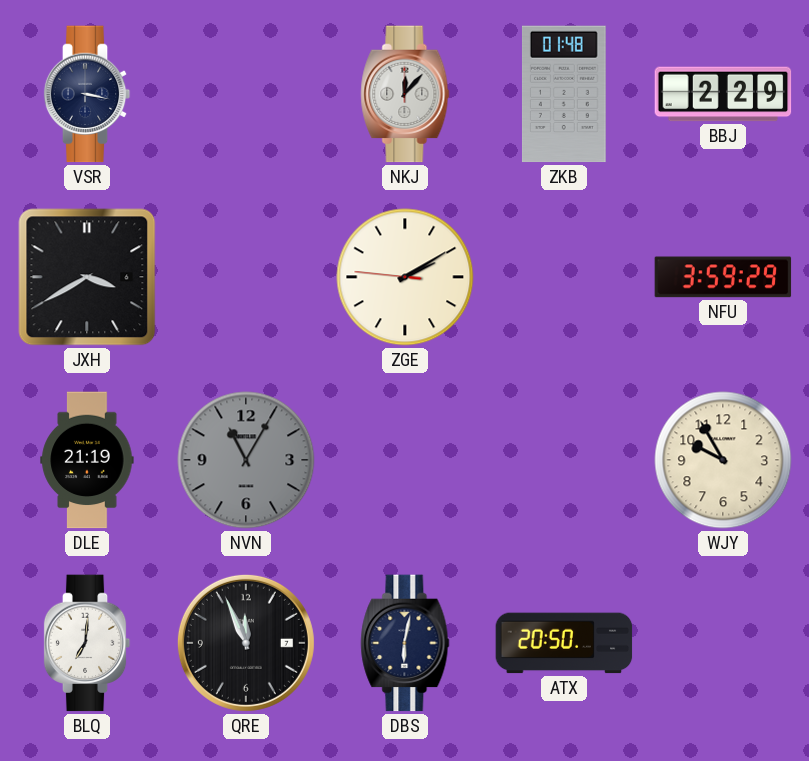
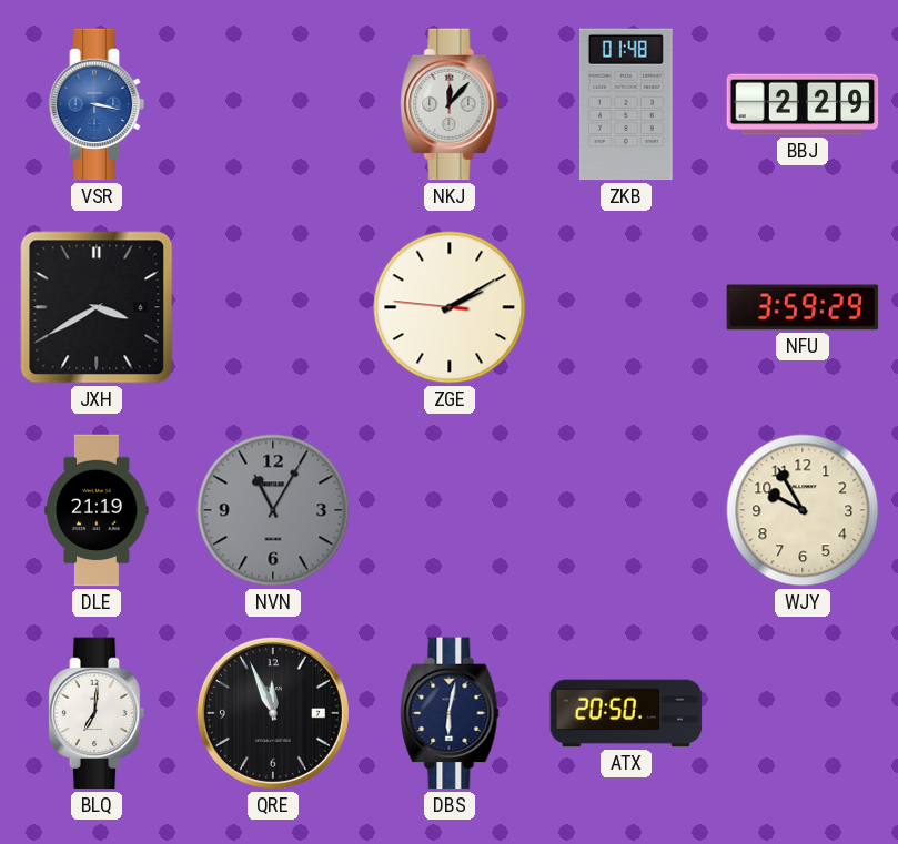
VSR dial: navy -> blue (97, 104)
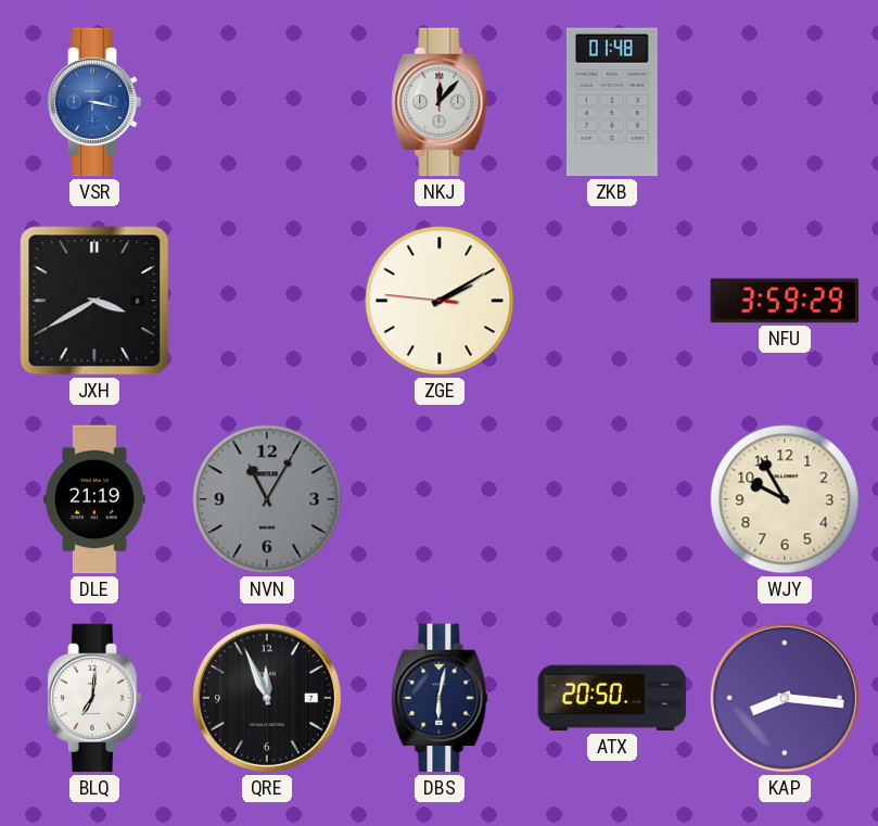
BBJ: 2:29 -> none (803, 104)
KAP: none -> 8:16 (785, 698)
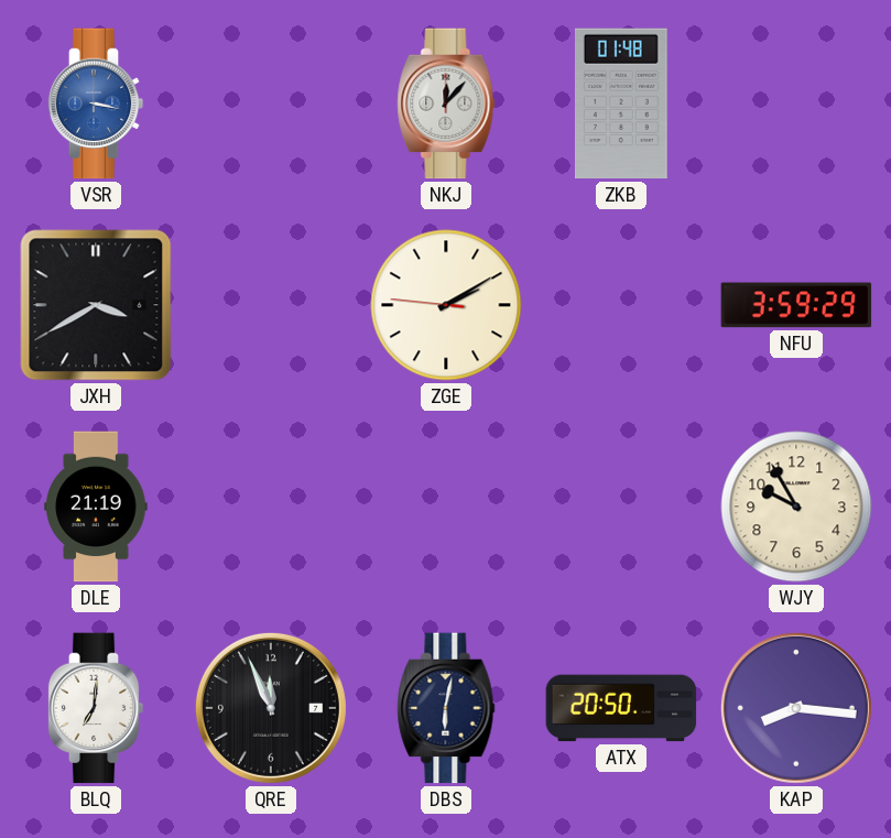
NVN: 11:05 -> none (267, 499)
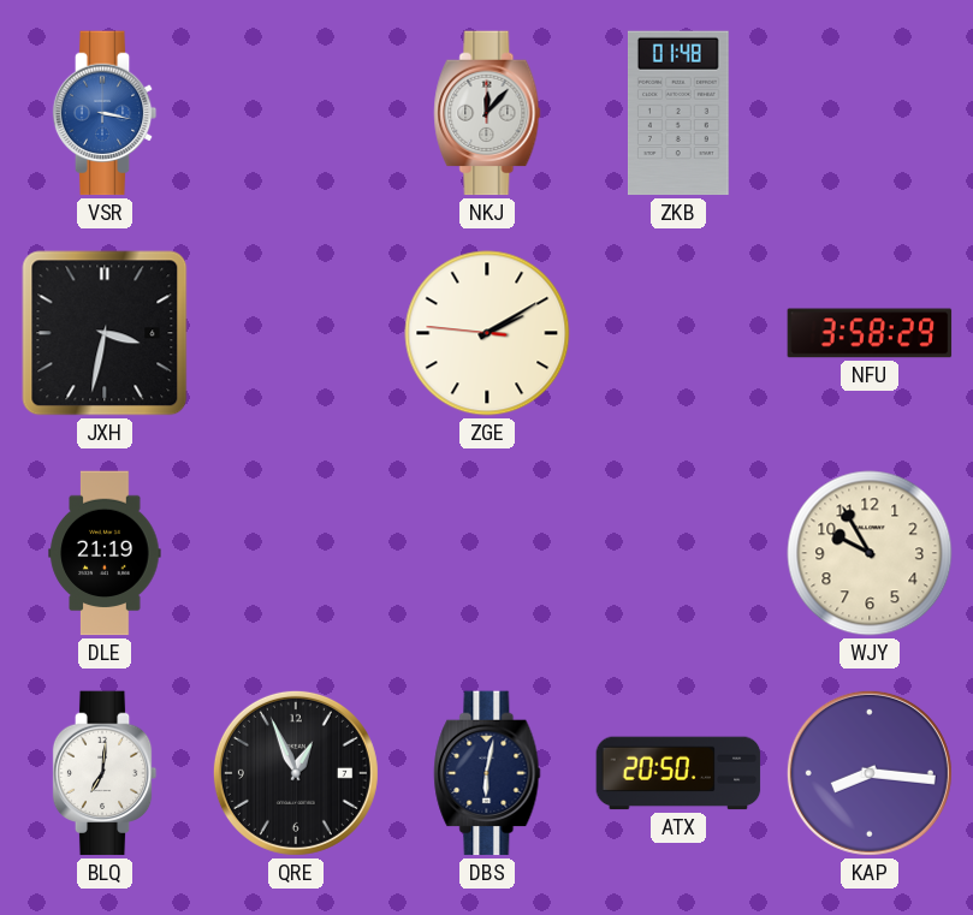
JXH: 3:40 -> 3:32 (105, 333)
NFU: 3:59 -> 3:58 (870, 333)
QRE: 11:56 -> 12:56 (296, 773)
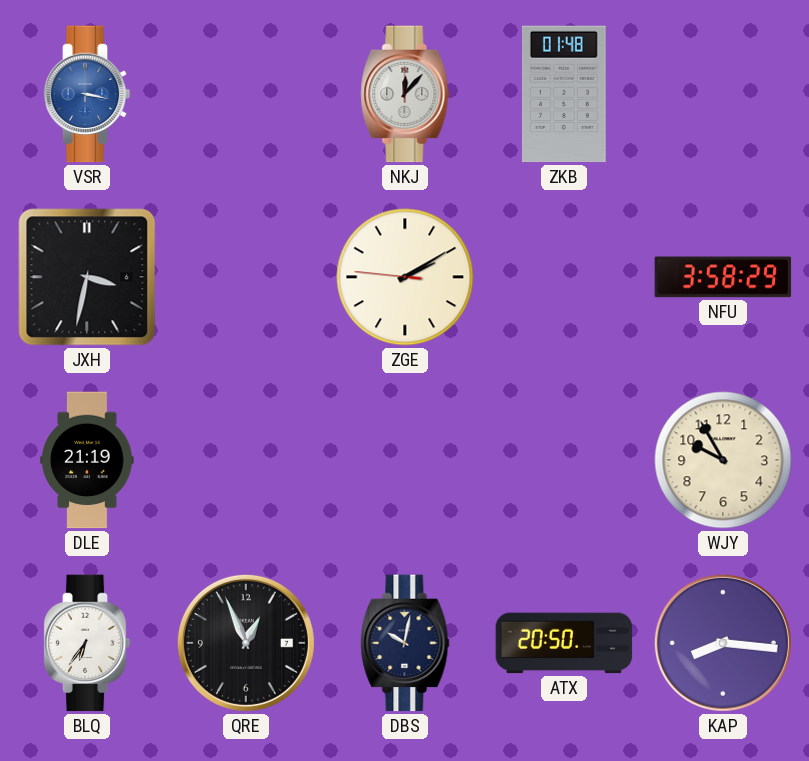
BLQ: 7:01 -> 6:36 (87, 643)
DBS: 6:02 -> 10:02 (405, 643)
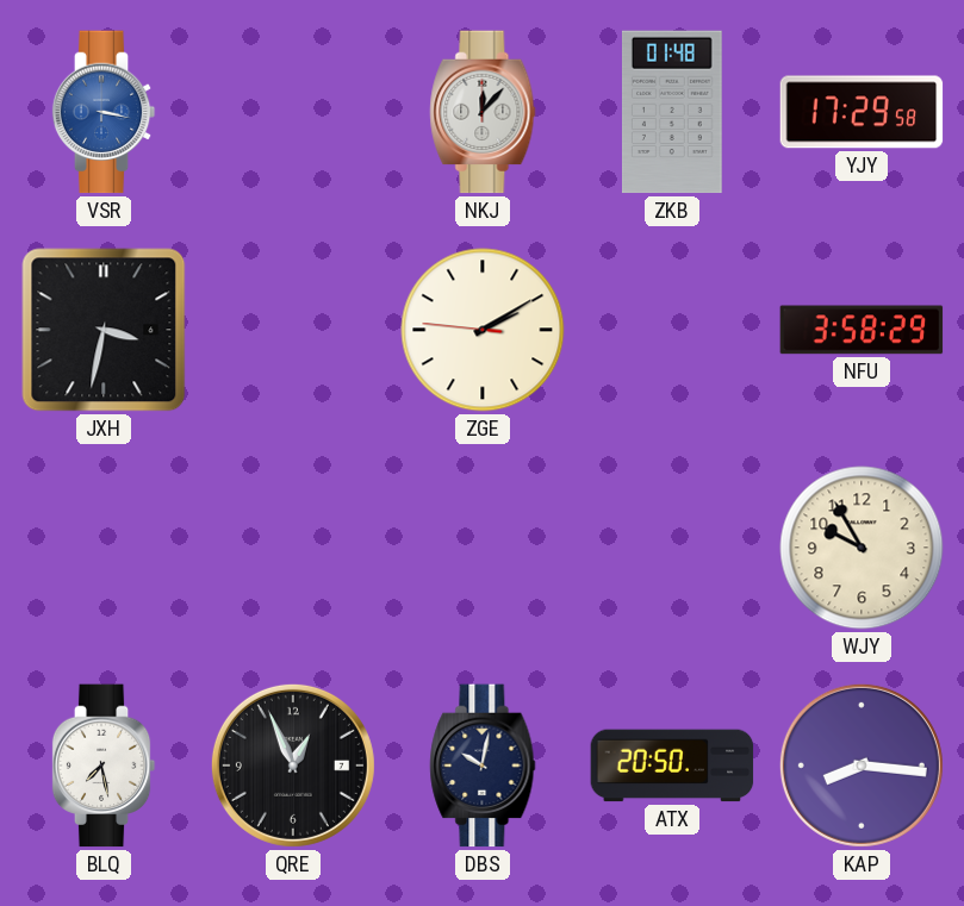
YJY: none -> 17:29 (862, 112)
DLE: 21:19 -> none (87, 460)
BLQ: 6:36 -> 7:28 (104, 766)
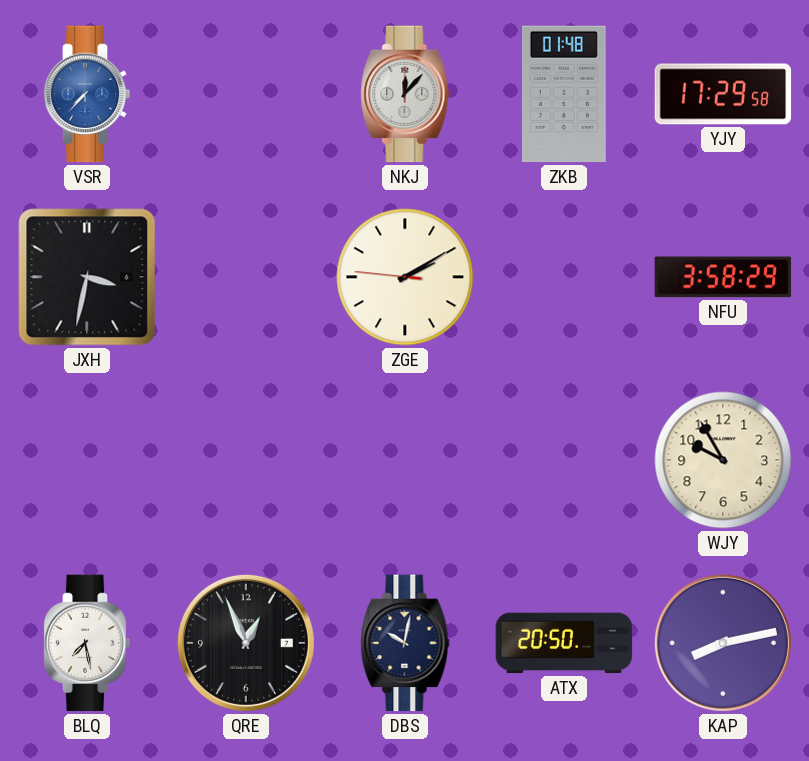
VSR: 3:17 -> 7:37 (87, 94)
KAP: 8:16 -> 8:13 (723, 643)
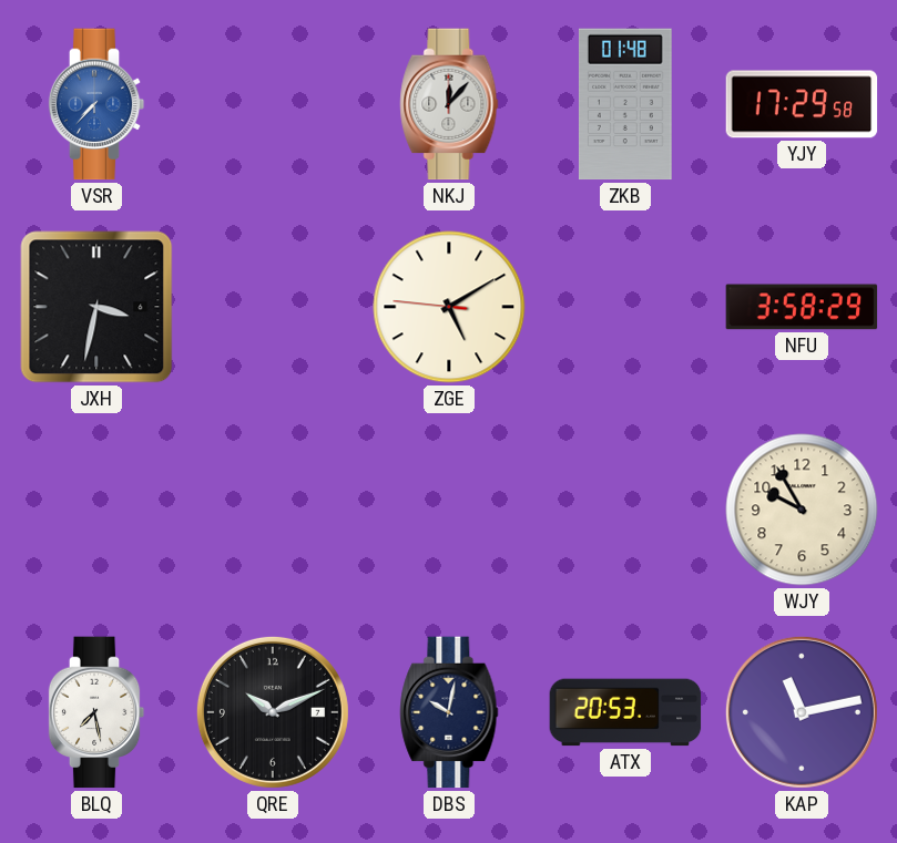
ZGE: 2:09 -> 5:09 (449, 307)
QRE: 12:56 -> 10:11 (273, 712)
ATX: 20:50 -> 20:53 (625, 712)
KAP: 8:13 -> 11:13 (802, 712)
